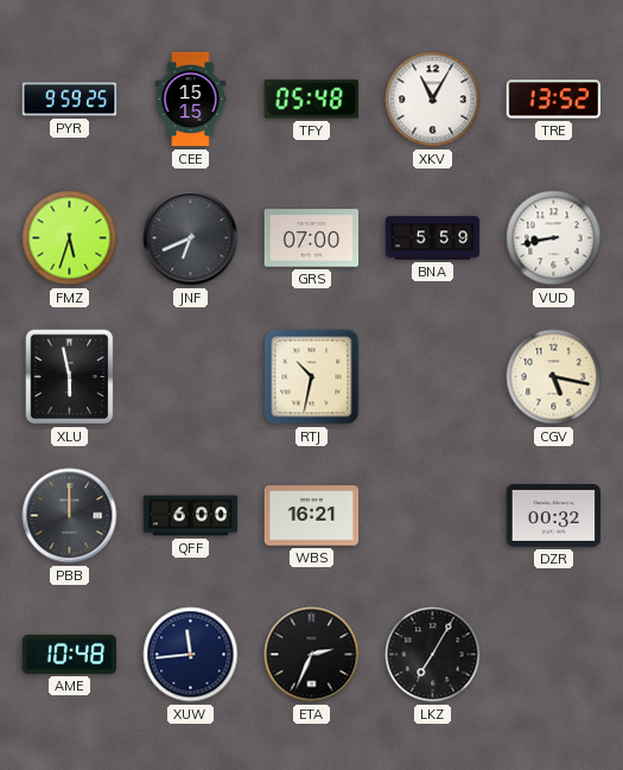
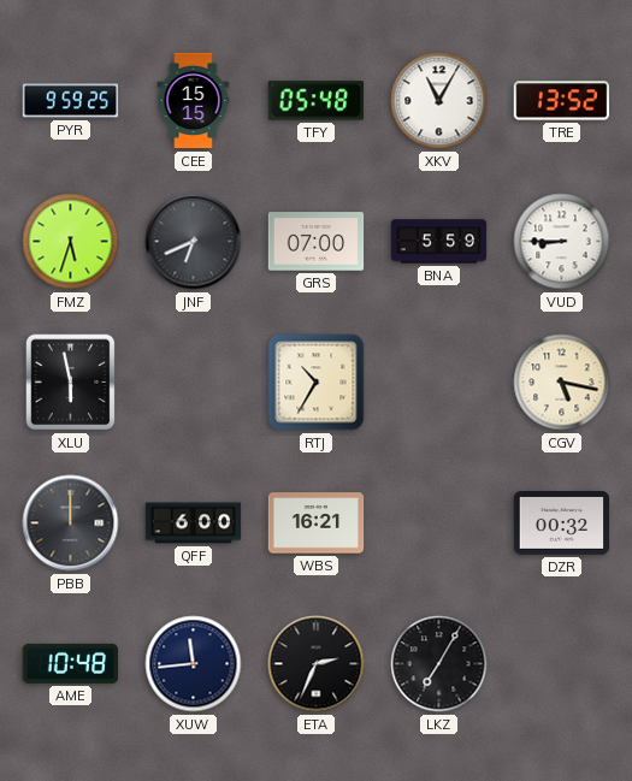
VUD: 8:43 -> 8:45 (562, 242)
RTJ: 10:32 -> 10:35 (317, 383)
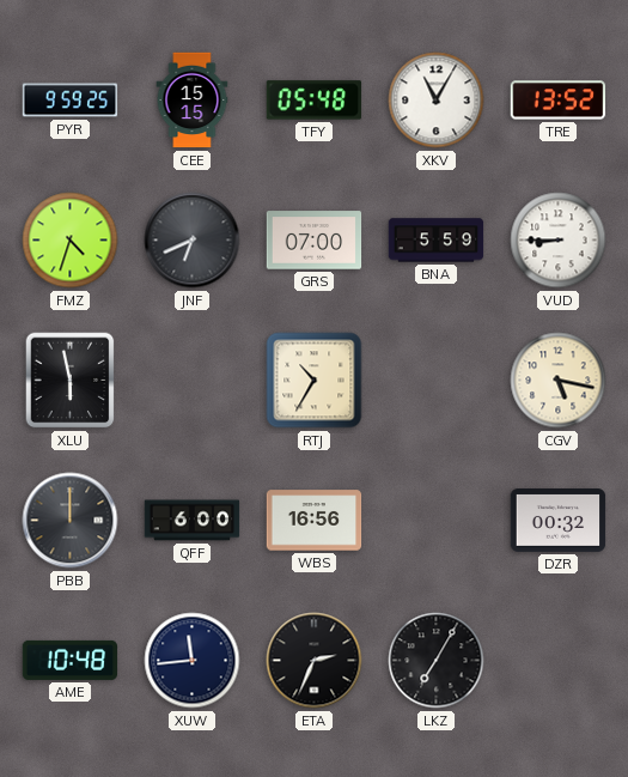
FMZ: 5:33 -> 4:33 (71, 241)
WBS: 16:21 -> 16:56 (315, 521)
